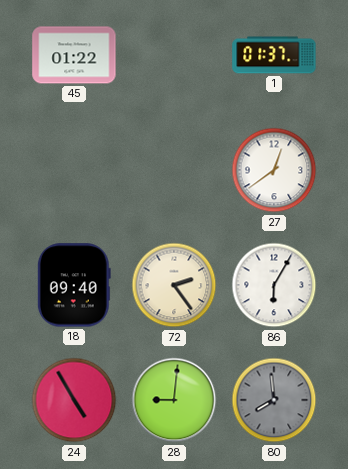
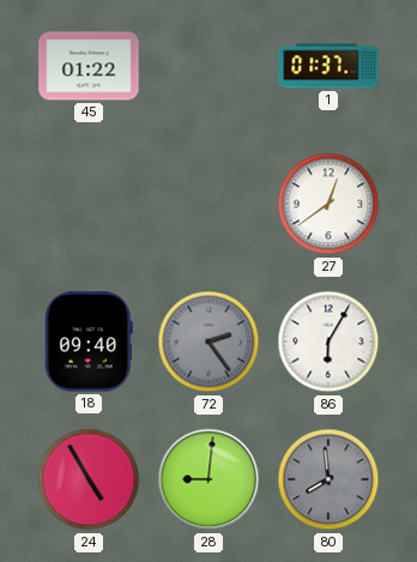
72 dial: cream -> grey (208, 342)
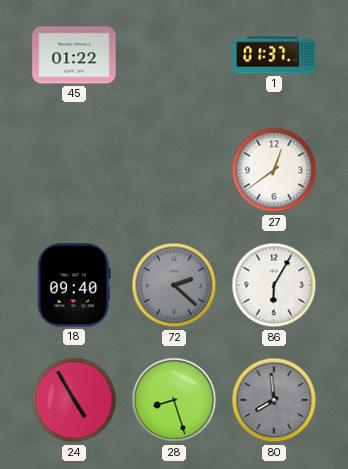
72: 2:24 -> 2:22 (174, 285)
28: 9:01 -> 8:27 (174, 400)
